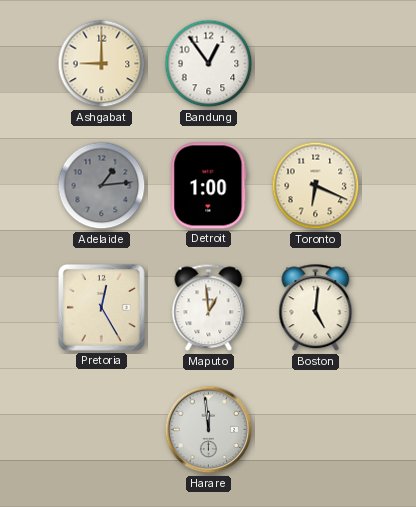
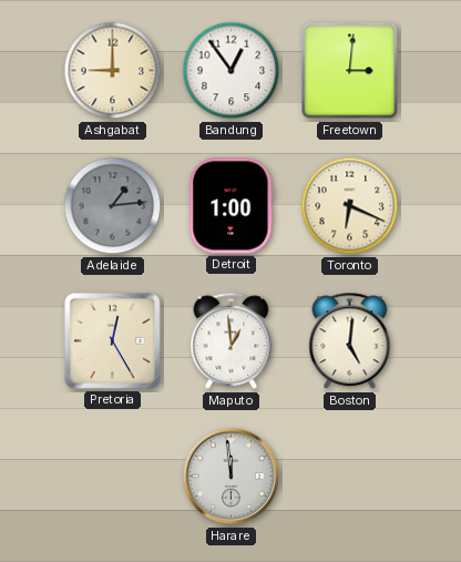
Freetown: none -> 3:01 (350, 71)
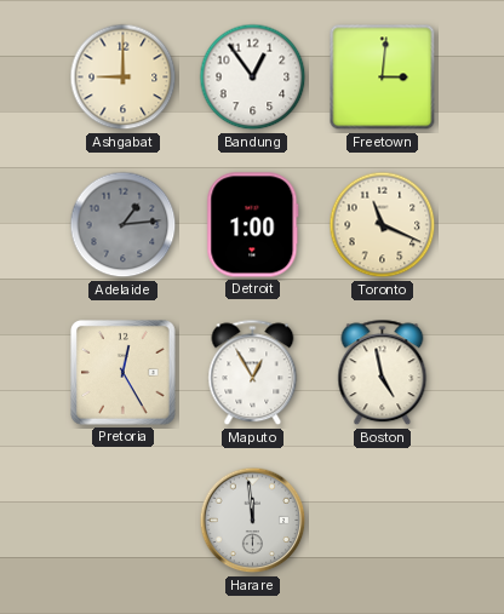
Toronto: 6:19 -> 11:19 (383, 225)
Maputo: 12:59 -> 12:55 (253, 373)
Boston: 5:01 -> 4:58 (383, 373)
